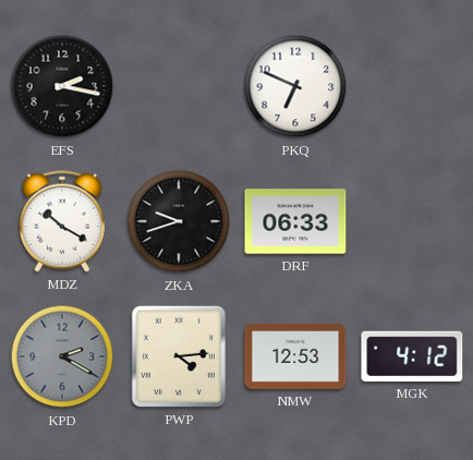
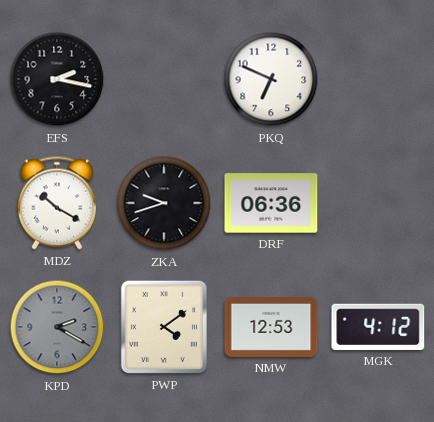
DRF: 06:33 -> 06:36 (271, 203)
PWP: 4:14 -> 4:09 (164, 327)
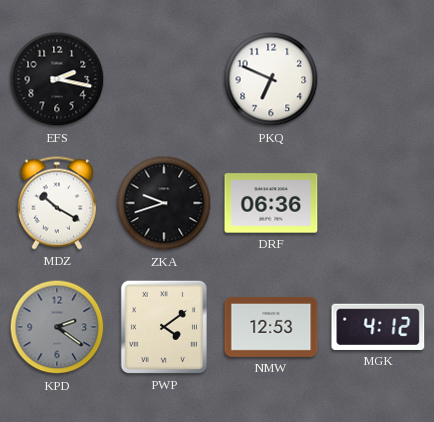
KPD: 2:20 -> 2:21 (57, 327)
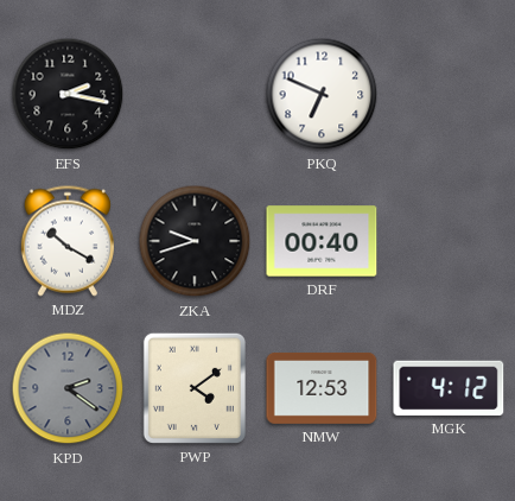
DRF: 06:36 -> 00:40 (322, 241)
